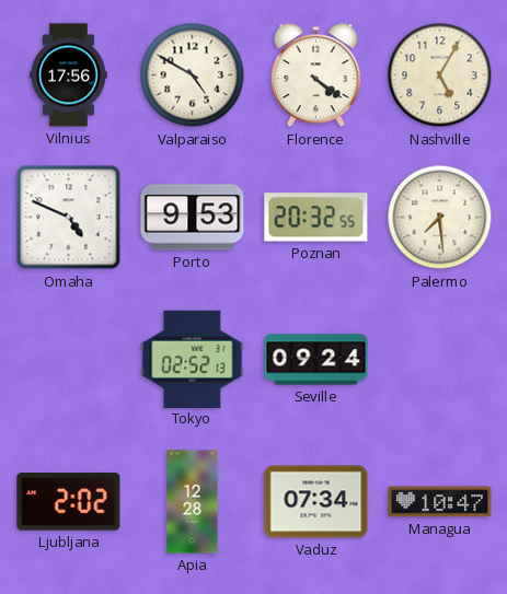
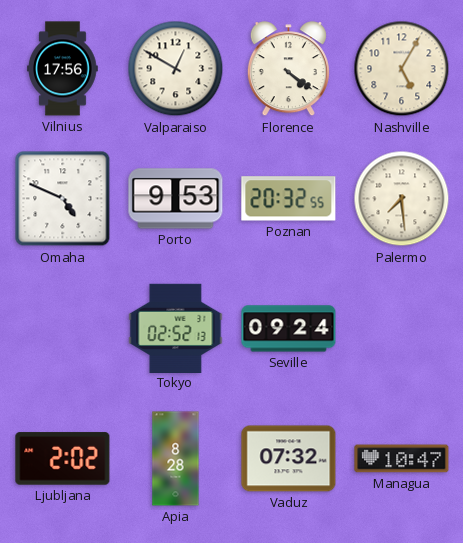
Valparaiso: 4:50 -> 12:50 (176, 69)
Apia: 12:28 -> 8:28 (176, 459)
Vaduz: 07:34 -> 07:32 (289, 459)
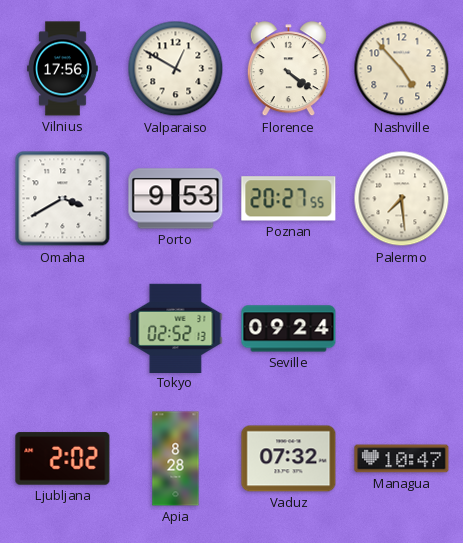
Nashville: 5:05 -> 4:53 (402, 69)
Omaha: 4:49 -> 3:40 (63, 199)
Poznan: 20:32 -> 20:27 (289, 199)
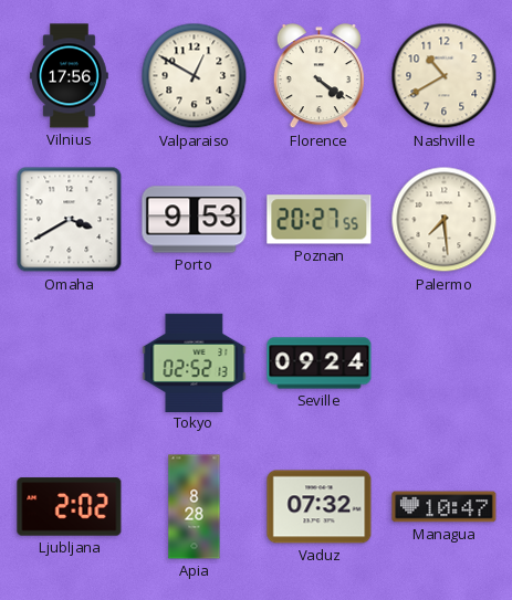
Nashville: 4:53 -> 10:40 (445, 76)
